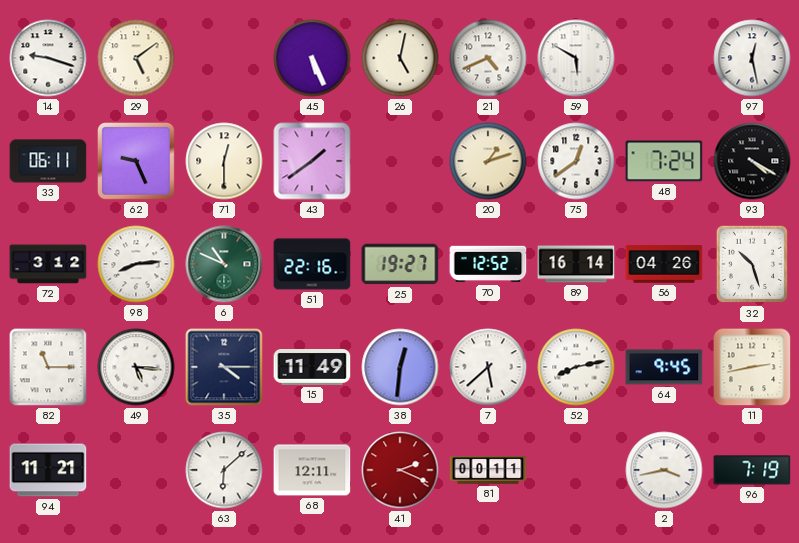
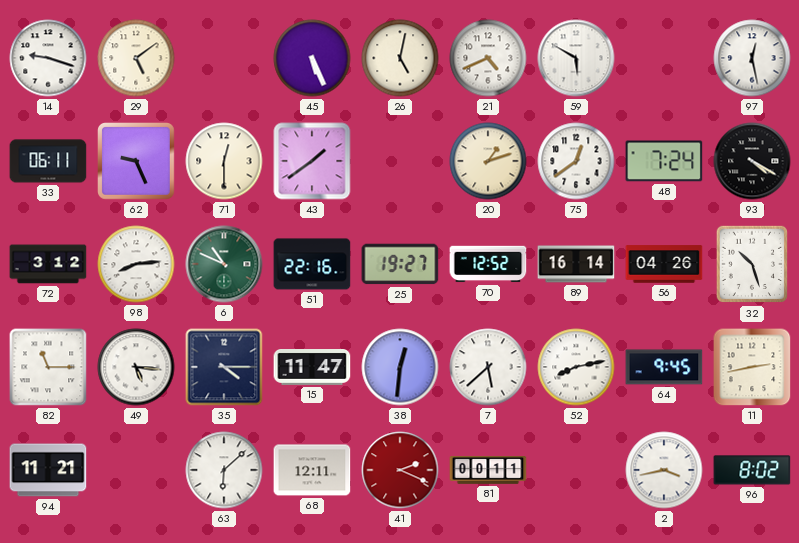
15: 11:49 -> 11:47 (312, 368)
96: 7:19 -> 8:02 (752, 470)
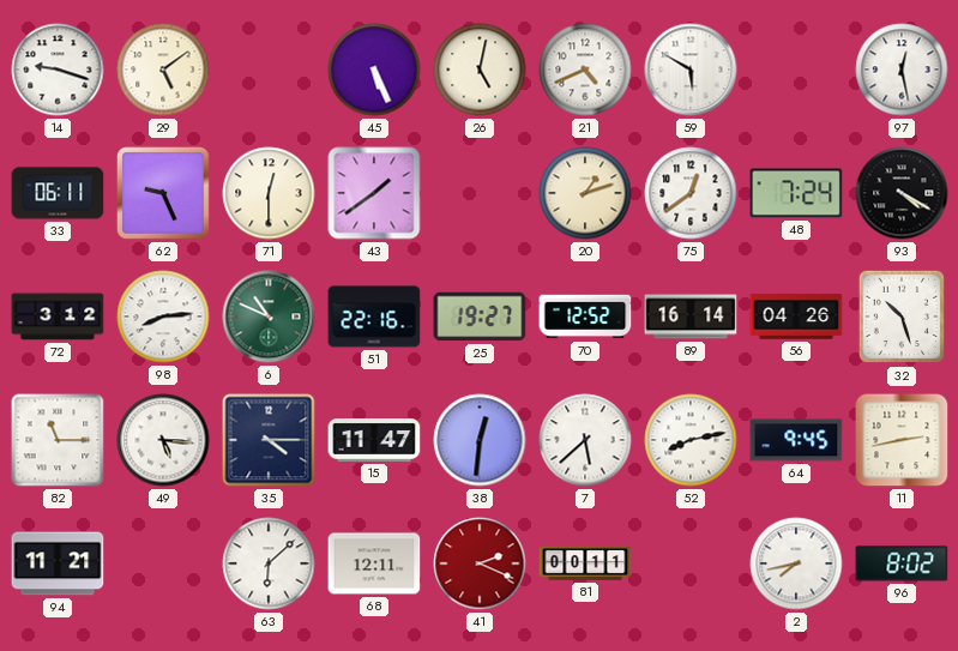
2: 3:43 -> 7:43 (796, 563)
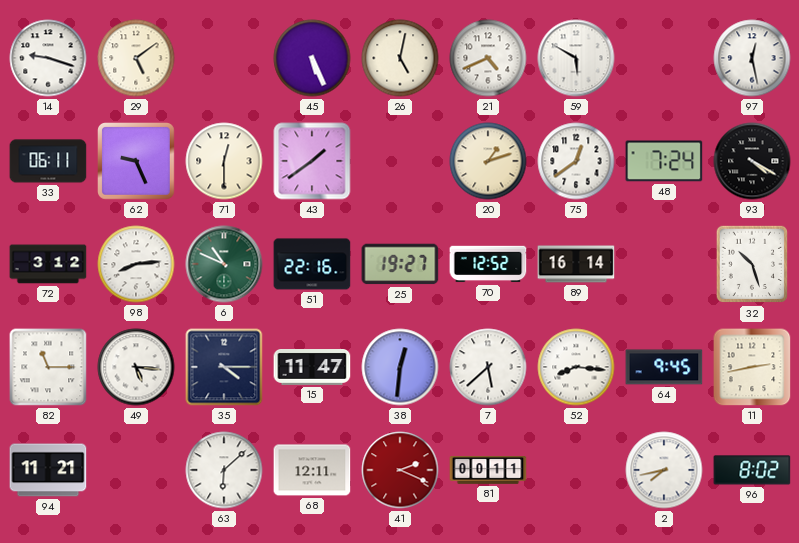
56: 04:26 -> none (796, 317)
52: 8:13 -> 8:16 (576, 367)
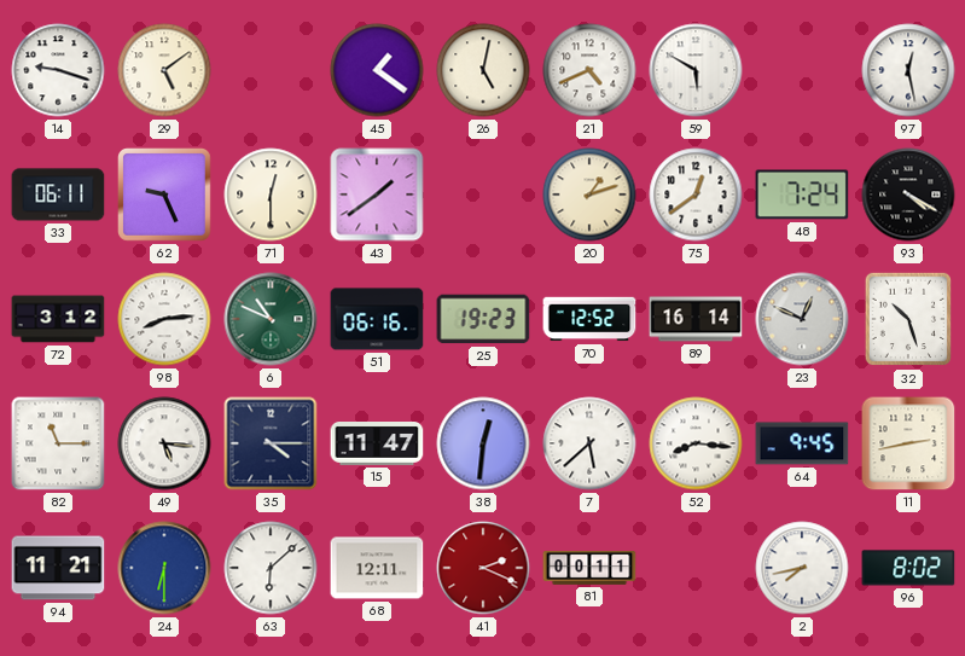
45: 5:26 -> 1:21 (377, 70)
51: 22:16 -> 06:16 (377, 319)
25: 19:27 -> 19:23 (483, 319)
23: none -> 12:49 (802, 319)
24: none -> 6:30 (164, 568)
